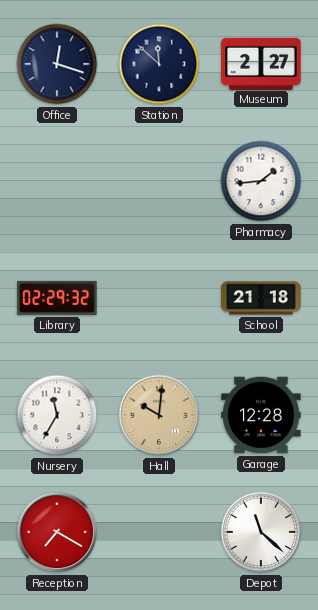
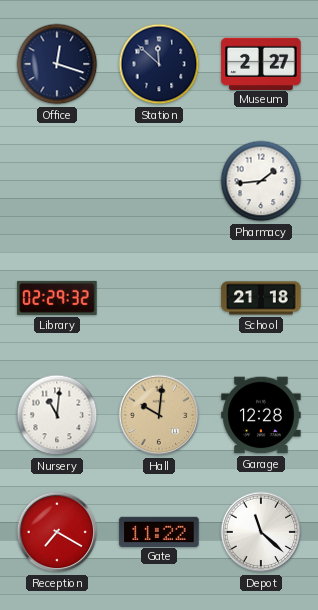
Nursery: 11:35 -> 11:01 (57, 415)
Gate: none -> 11:22 (159, 531)
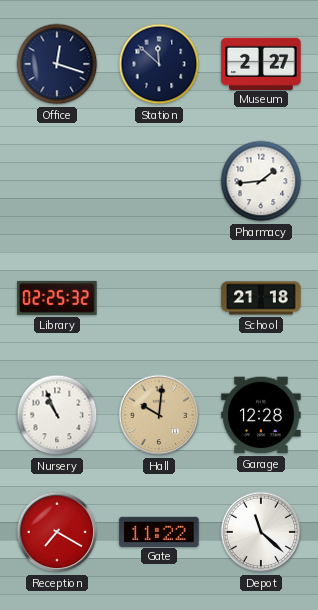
Library: 02:29 -> 02:25 (57, 298)
Nursery: 11:01 -> 10:56 (57, 415)
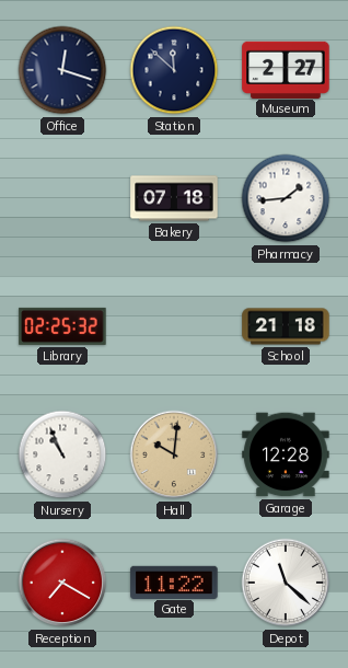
Bakery: none -> 07:18 (174, 198)
